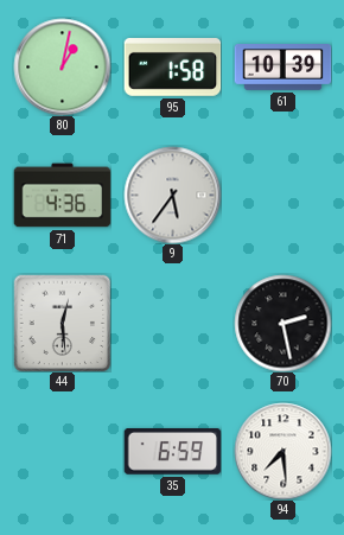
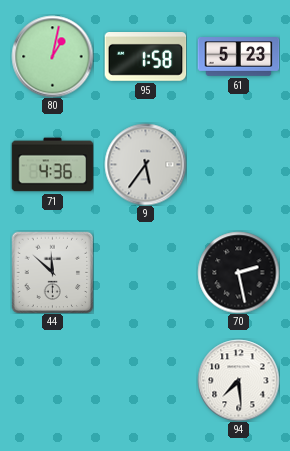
61: 10:39 -> 5:23 (238, 57)
44: 12:29 -> 11:52 (52, 272)
35: 6:59 -> none (172, 452)
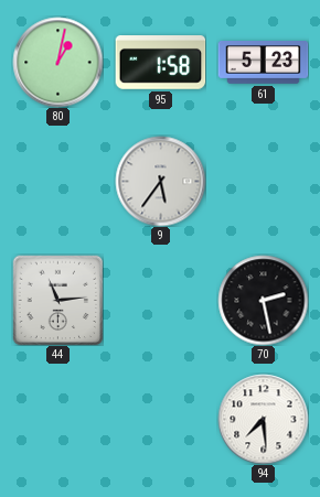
71: 4:36 -> none (52, 165)
44: 11:52 -> 11:14 (57, 300)
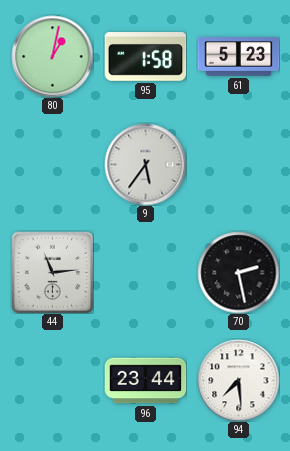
96: none -> 23:44 (145, 381)
